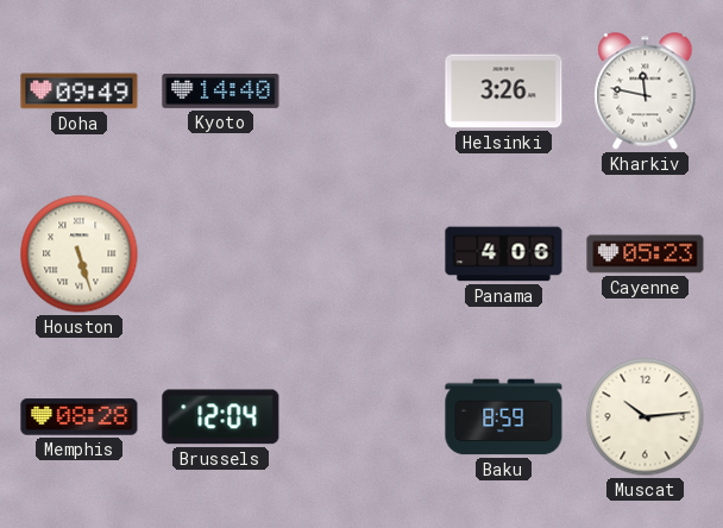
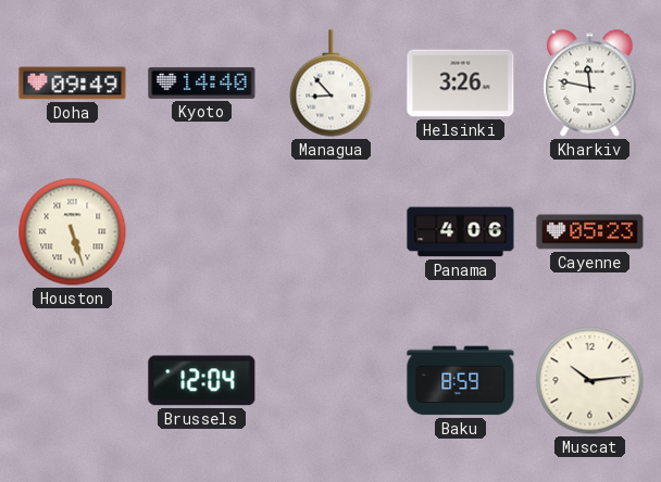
Managua: none -> 8:53 (332, 84)
Memphis: 08:28 -> none (80, 417)
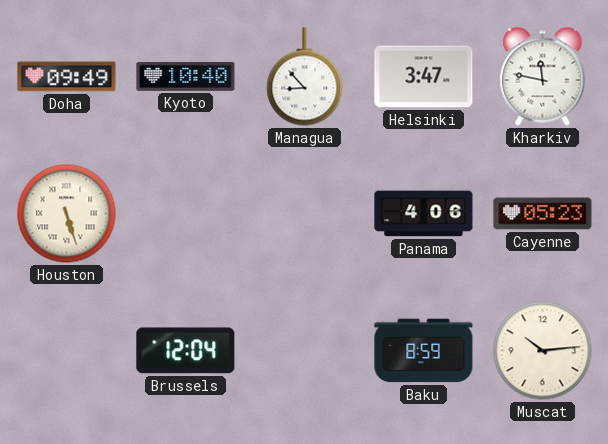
Kyoto: 14:40 -> 10:40 (186, 76)
Helsinki: 3:26 -> 3:47 (424, 77)
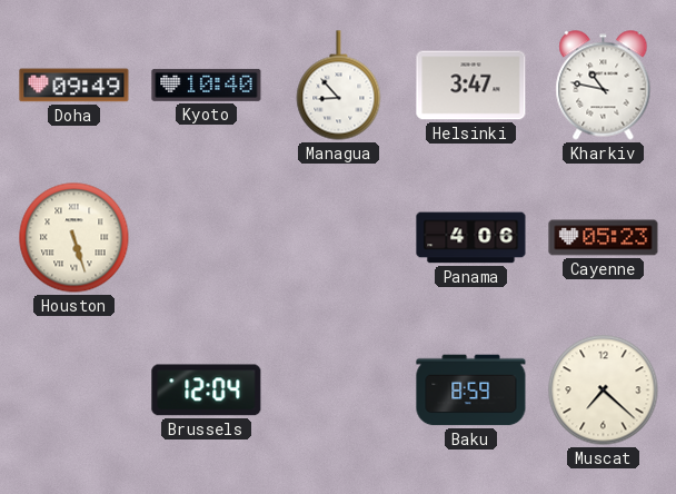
Kharkiv: 11:47 -> 10:47 (604, 86)
Muscat: 10:14 -> 7:22 (604, 391)
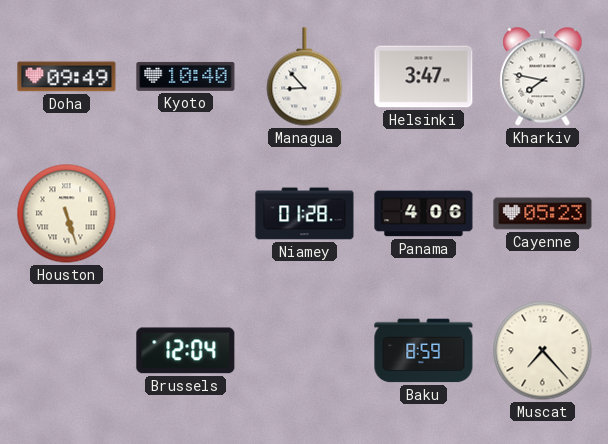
Kharkiv: 10:47 -> 7:47 (543, 77)
Niamey: none -> 01:28 (305, 214)
Muscat: 7:22 -> 7:23 (543, 351)
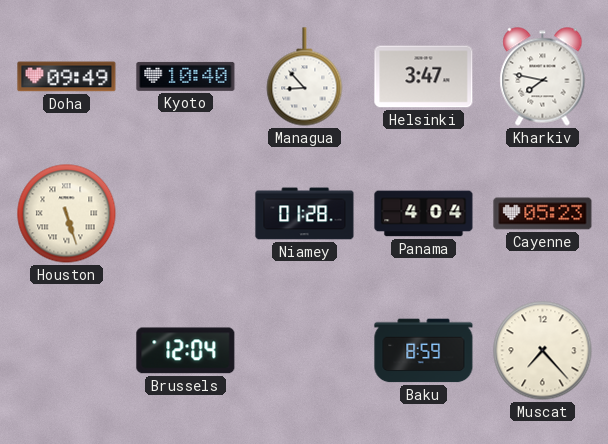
Panama: 4:06 -> 4:04 (424, 214)
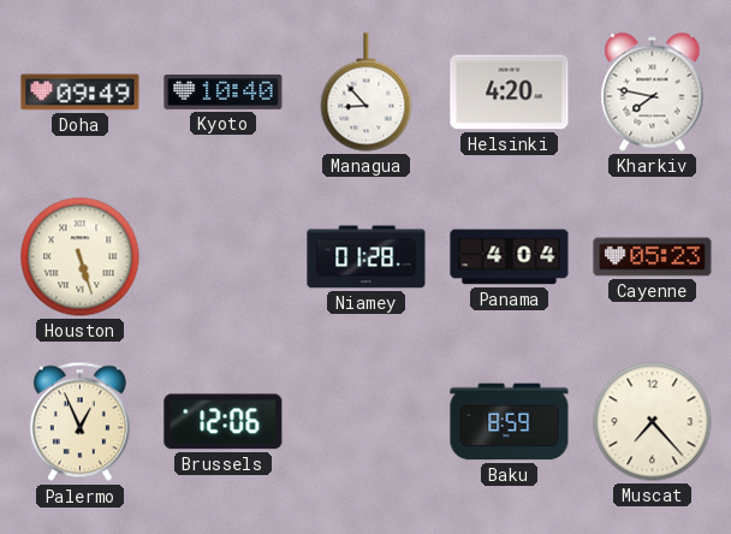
Helsinki: 3:47 -> 4:20 (510, 93)
Palermo: none -> 12:56 (79, 422)
Brussels: 12:04 -> 12:06 (224, 422)
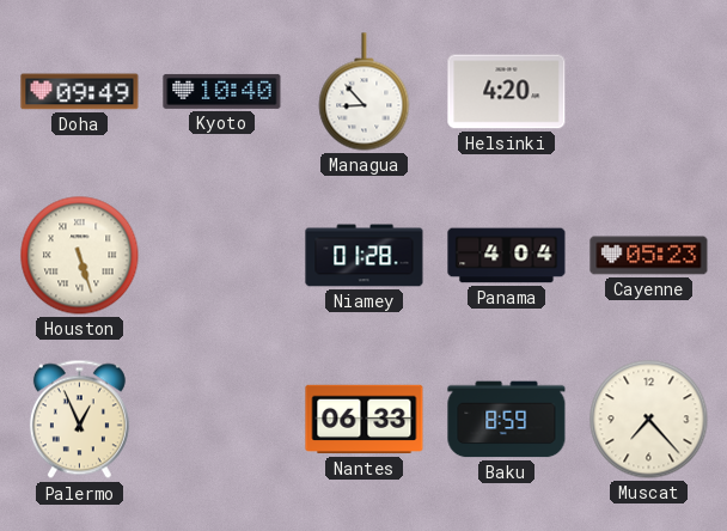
Kharkiv: 7:47 -> none (653, 93)
Brussels: 12:06 -> none (224, 422)
Nantes: none -> 06:33 (365, 420)
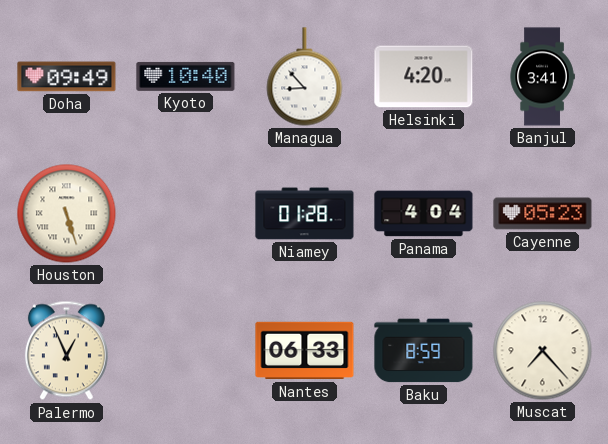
Banjul: none -> 3:41 (542, 77)
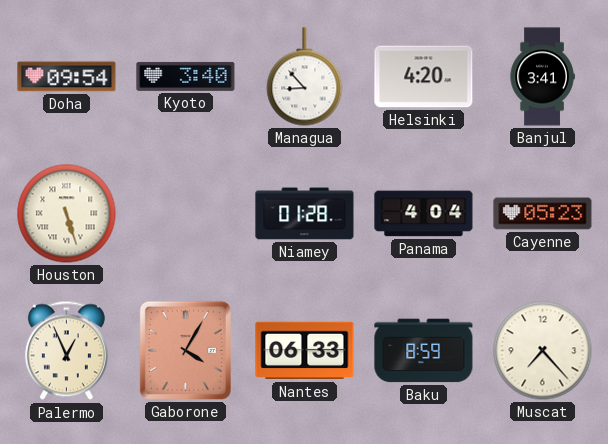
Doha: 09:49 -> 09:54 (67, 77)
Kyoto: 10:40 -> 3:40 (186, 76)
Gaborone: none -> 4:05 (185, 350)
